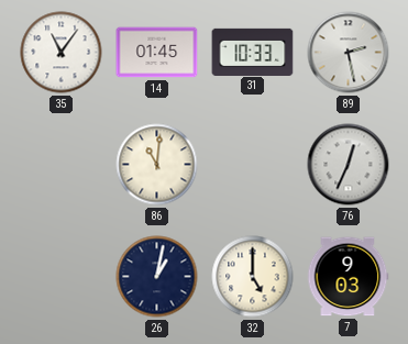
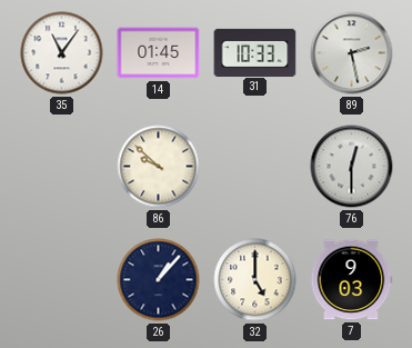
86: 11:01 -> 9:52 (159, 167)
76: 12:34 -> 12:30 (352, 167)
26: 1:02 -> 1:07 (159, 280)
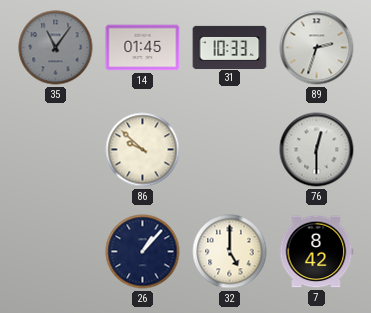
35 dial: white -> grey (56, 48)
89: 2:28 -> 2:33 (317, 48)
7: 9:03 -> 8:42 (316, 252)
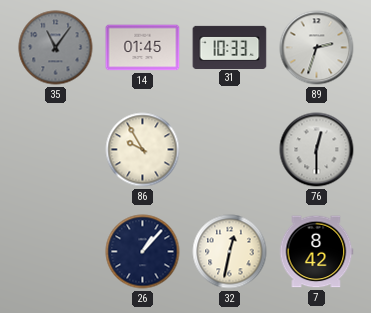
86: 9:52 -> 9:55 (143, 150)
32: 5:00 -> 12:32 (230, 252)
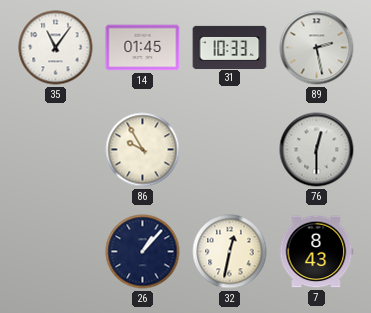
35 dial: grey -> white (56, 48)
89: 2:33 -> 2:28 (317, 48)
7: 8:42 -> 8:43 (316, 252)
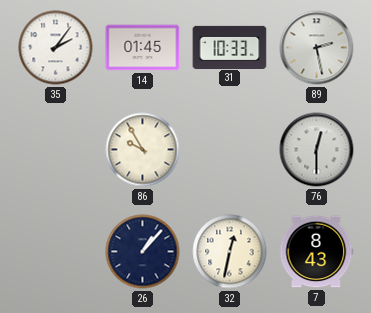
35: 11:06 -> 2:06 (56, 48)
